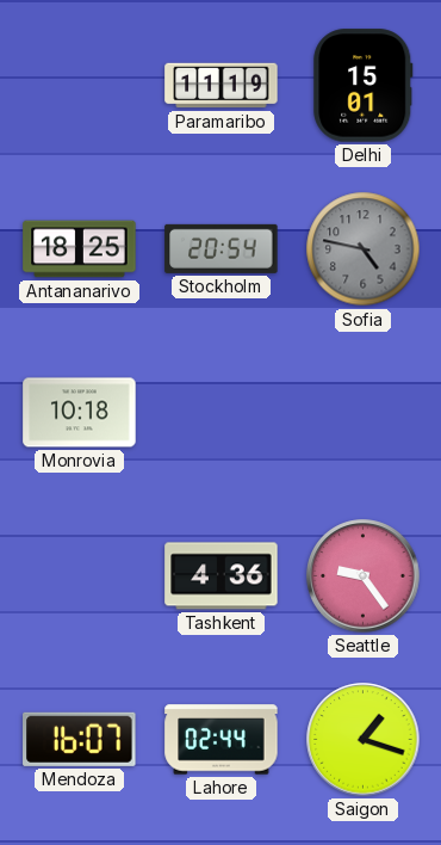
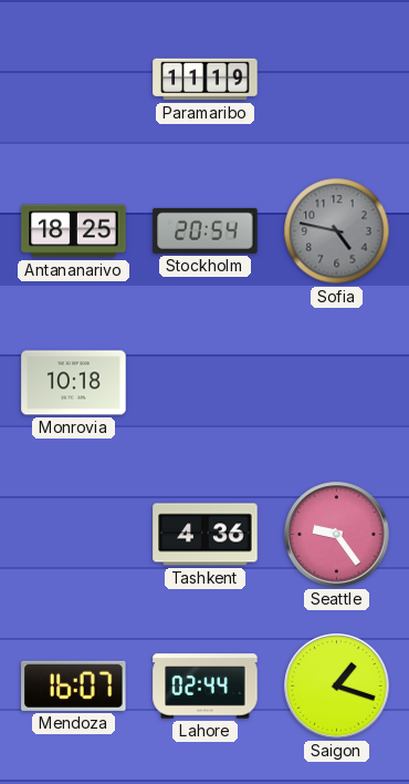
Delhi: 15:01 -> none (364, 86)
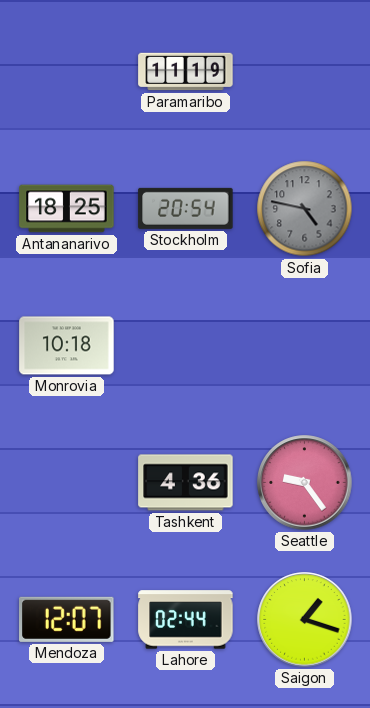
Mendoza: 16:07 -> 12:07 (67, 619)
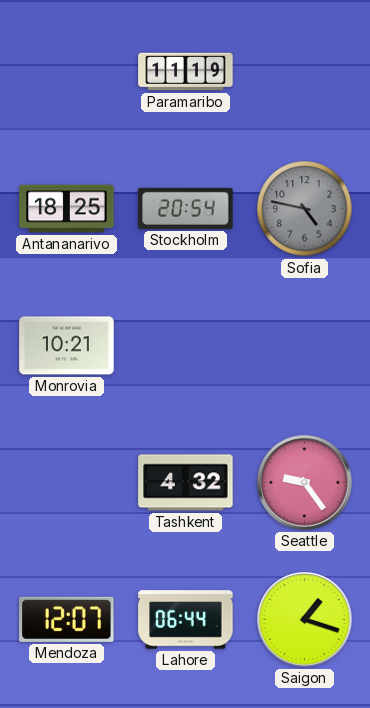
Monrovia: 10:18 -> 10:21 (67, 346)
Tashkent: 4:36 -> 4:32 (186, 483)
Lahore: 02:44 -> 06:44 (186, 620)
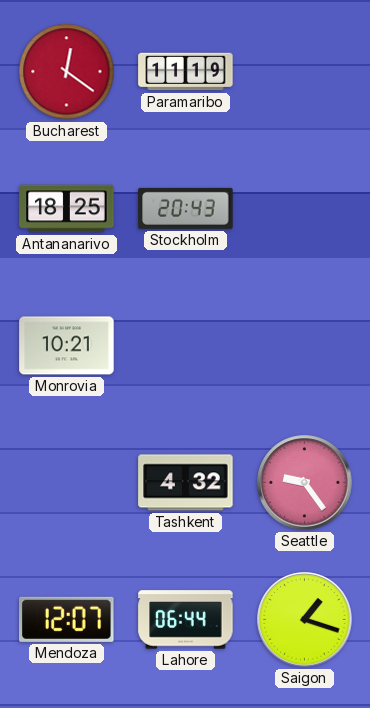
Bucharest: none -> 12:21 (67, 72)
Stockholm: 20:54 -> 20:43 (186, 208)
Sofia: 4:47 -> none (305, 209)
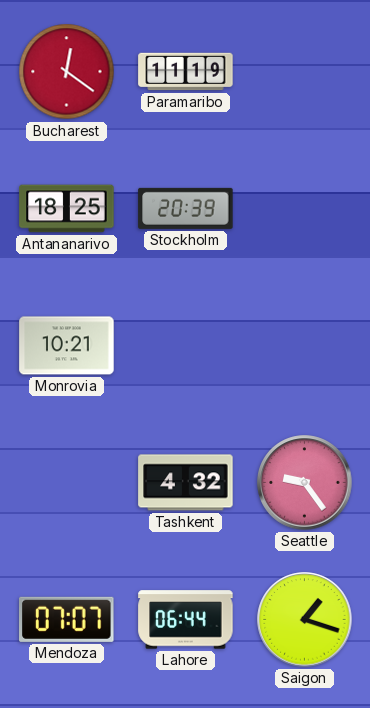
Stockholm: 20:43 -> 20:39 (186, 208)
Mendoza: 12:07 -> 07:07 (67, 619)
